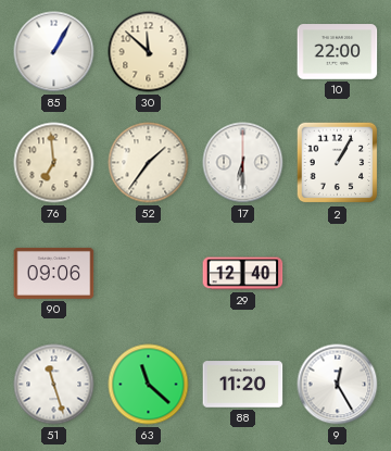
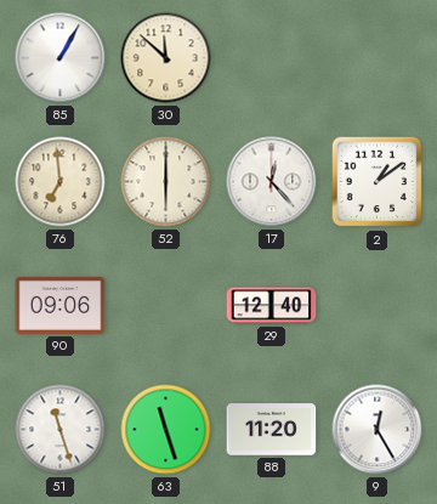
10: 22:00 -> none (338, 52)
52: 1:36 -> 6:00 (166, 182)
17: 6:30 -> 12:23 (272, 182)
2: 1:05 -> 1:09 (378, 182)
63: 11:22 -> 11:27 (166, 430)
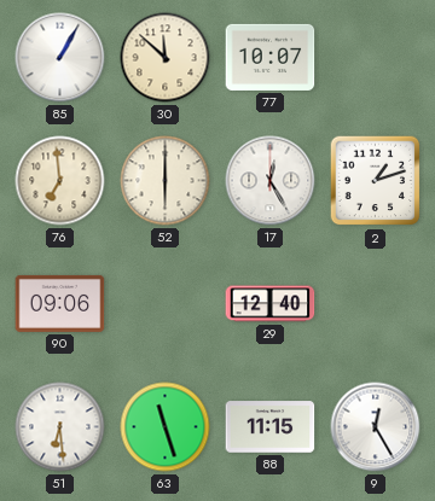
77: none -> 10:07 (271, 57)
17: 12:23 -> 12:25 (271, 181)
2: 1:09 -> 1:12 (376, 181)
51: 11:27 -> 6:29 (60, 427)
88: 11:20 -> 11:15 (271, 427)
